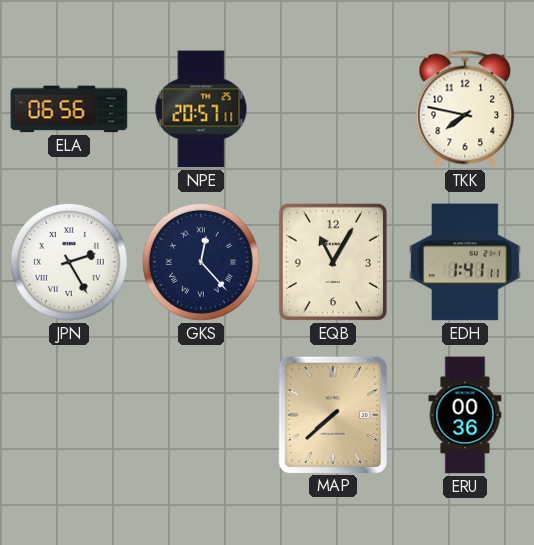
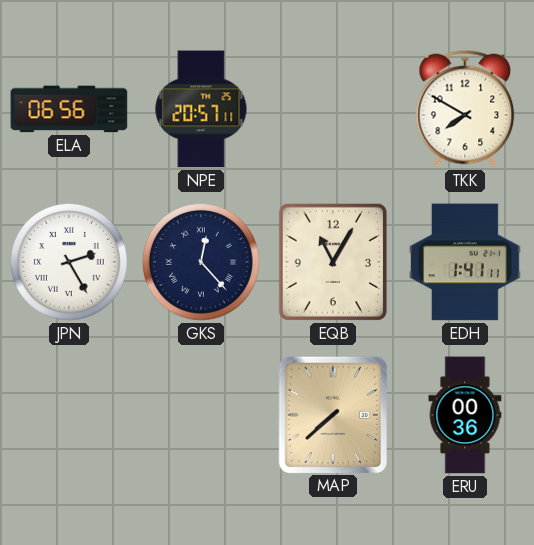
TKK: 7:47 -> 7:50 (465, 109)
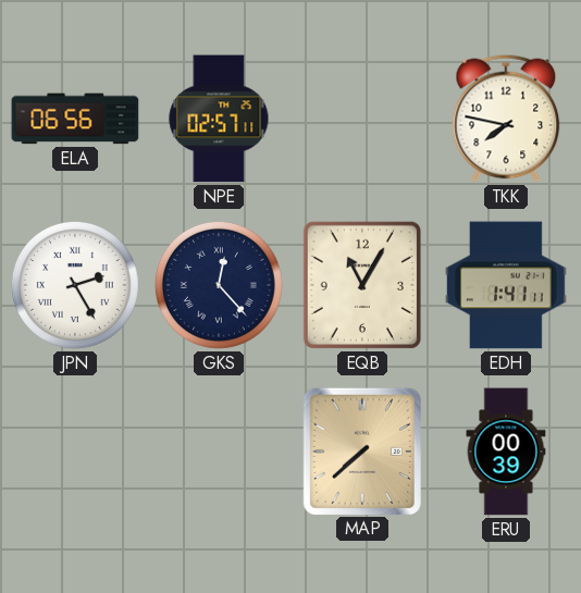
NPE: 20:57 -> 02:57 (219, 119)
TKK: 7:50 -> 7:47 (506, 119)
ERU: 00:36 -> 00:39 (506, 452)
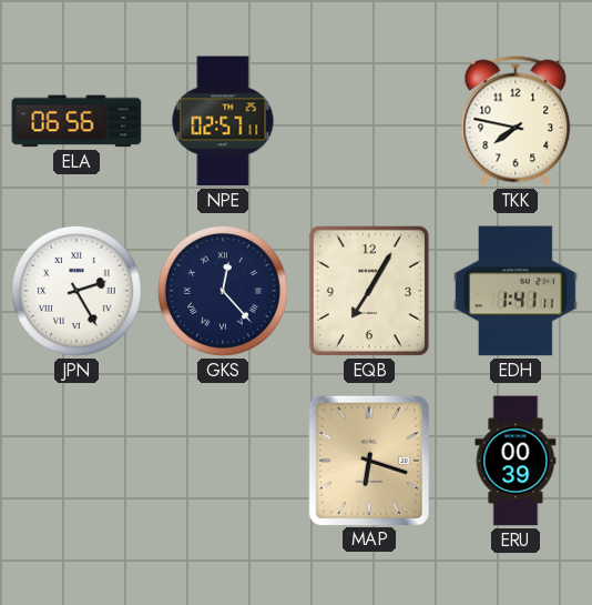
EQB: 11:05 -> 7:05 (369, 291)
MAP: 7:38 -> 6:18 (369, 460)
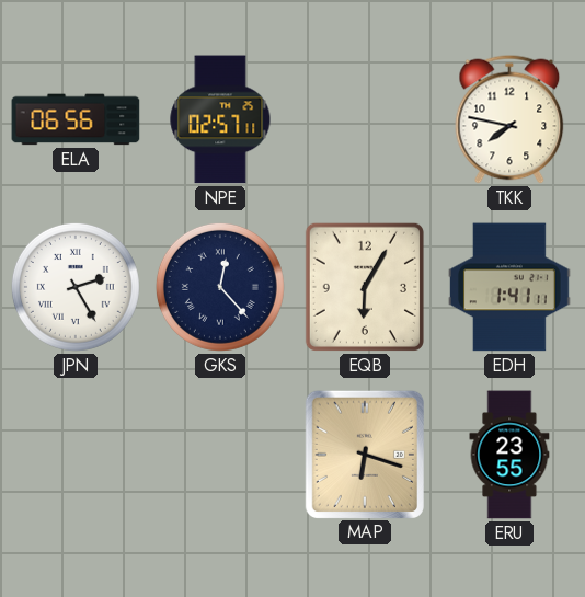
EQB: 7:05 -> 6:05 (365, 287)
ERU: 00:39 -> 23:55 (509, 455)
